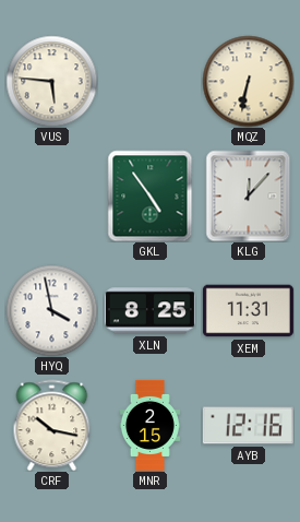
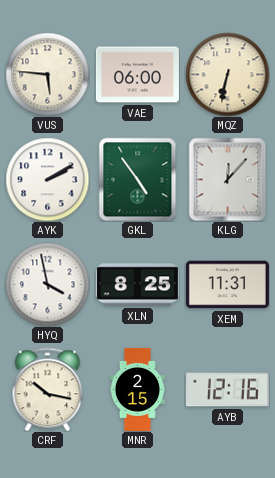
VAE: none -> 06:00 (137, 75)
AYK: none -> 2:10 (47, 179)
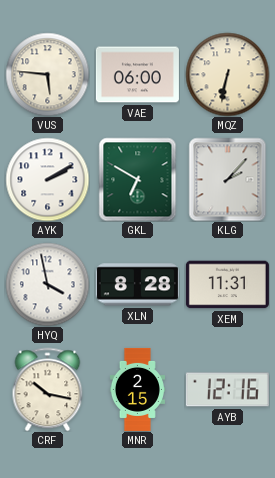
GKL: 4:54 -> 6:50 (138, 179)
KLG: 12:07 -> 2:07 (228, 179)
XLN: 8:25 -> 8:28 (137, 285)
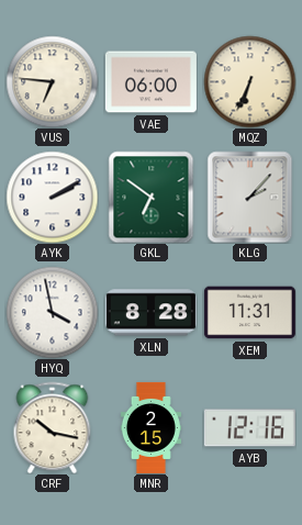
VUS: 5:46 -> 6:46 (52, 81)
MQZ: 6:32 -> 6:34 (249, 81)
GKL: 6:50 -> 6:51 (152, 197)
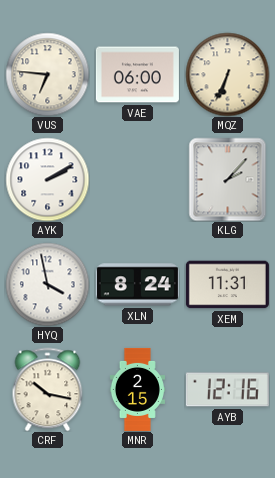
GKL: 6:51 -> none (152, 197)
XLN: 8:28 -> 8:24 (137, 285)
